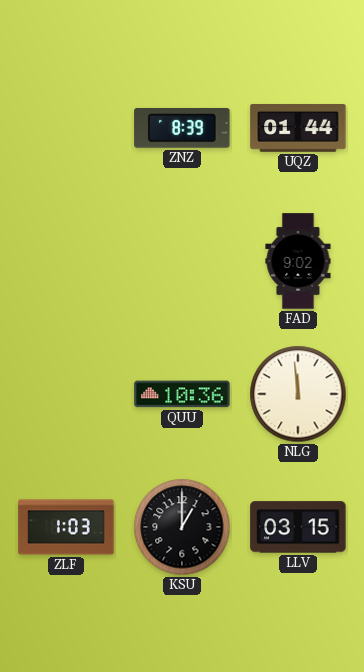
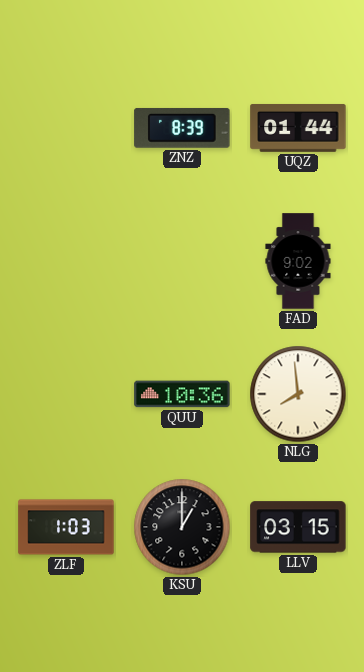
NLG: 11:59 -> 7:59 (298, 394)
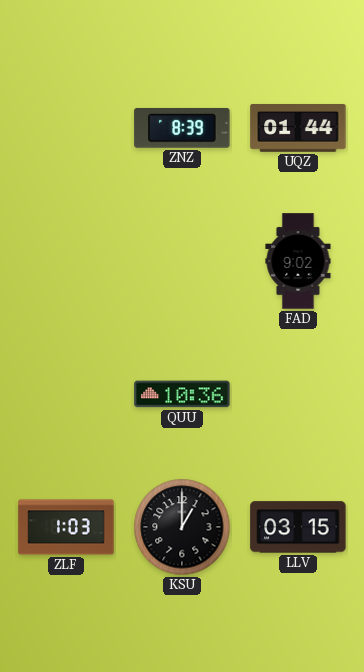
NLG: 7:59 -> none (298, 394)
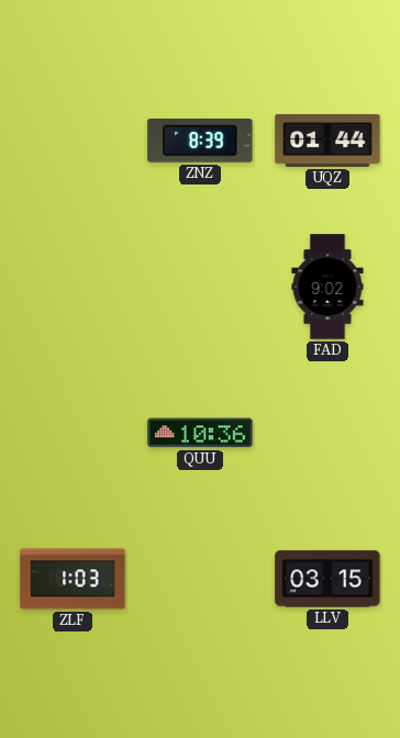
KSU: 1:00 -> none (182, 527)
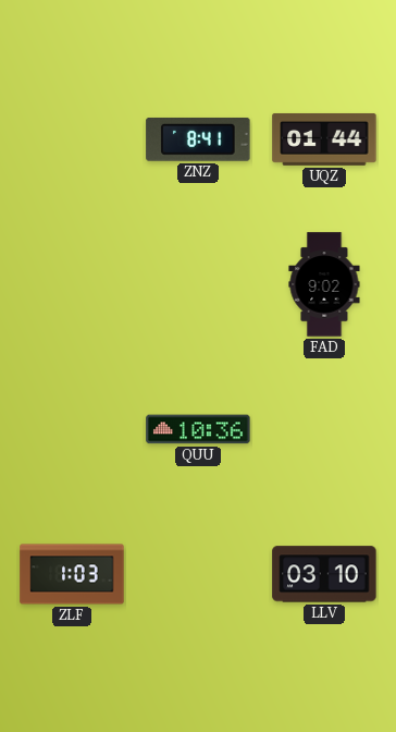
ZNZ: 8:39 -> 8:41 (198, 139)
LLV: 03:15 -> 03:10 (324, 574)
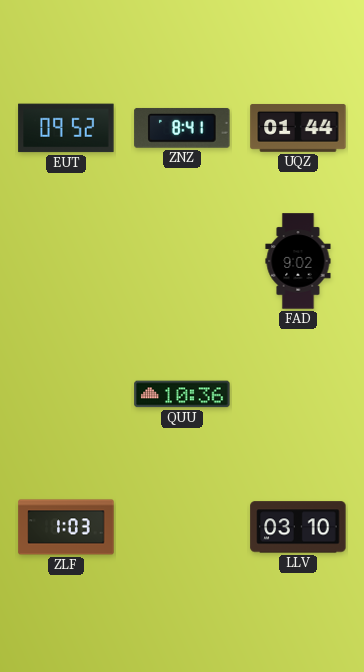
EUT: none -> 09:52 (66, 128)
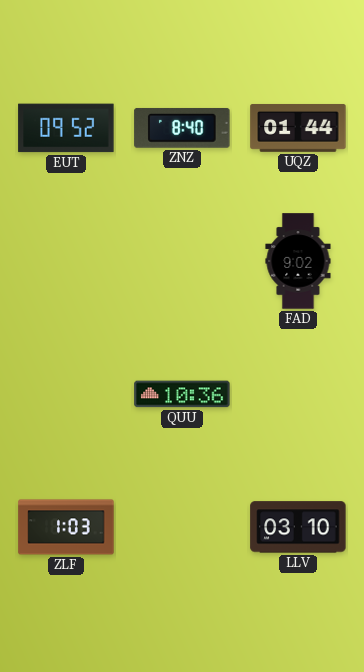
ZNZ: 8:41 -> 8:40 (182, 128)
